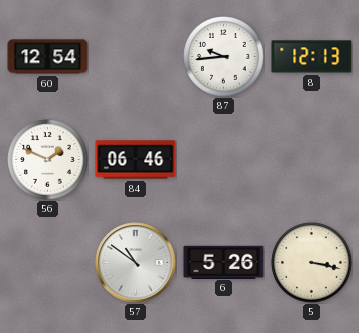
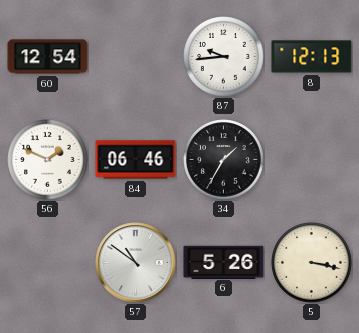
34: none -> 1:35 (224, 160)
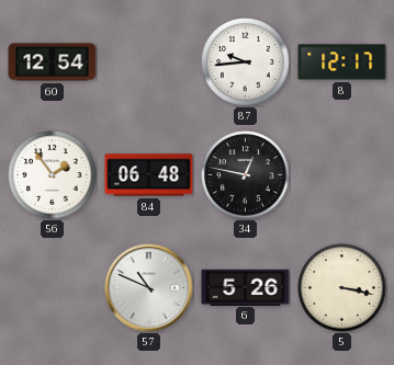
8: 12:13 -> 12:17 (342, 62)
56: 1:49 -> 1:54 (53, 175)
84: 06:46 -> 06:48 (149, 175)
34: 1:35 -> 12:47 (246, 175)
57: 10:51 -> 10:49 (149, 288)
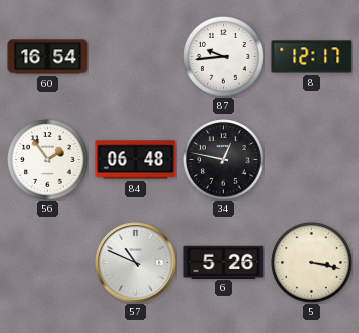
60: 12:54 -> 16:54 (48, 57)
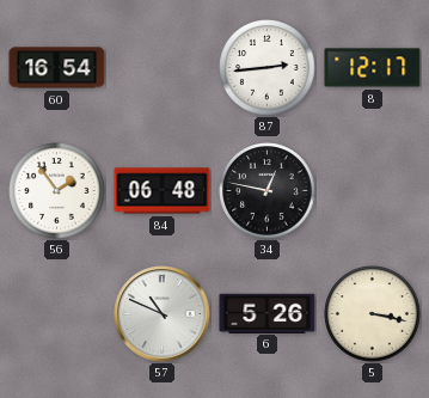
87: 9:44 -> 2:44 (268, 68)
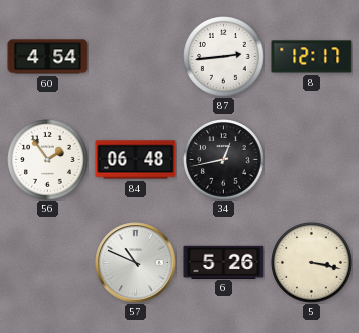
60: 16:54 -> 4:54 (48, 57)
34: 12:47 -> 12:43 (224, 160)
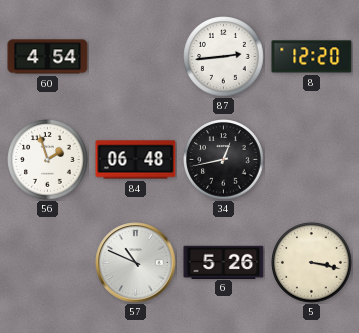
8: 12:17 -> 12:20 (312, 57)
56: 1:54 -> 1:57 (48, 160)
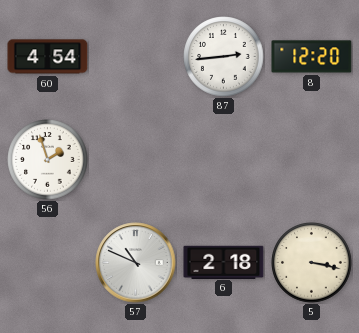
84: 06:48 -> none (136, 160)
34: 12:43 -> none (224, 160)
6: 5:26 -> 2:18 (224, 262)
